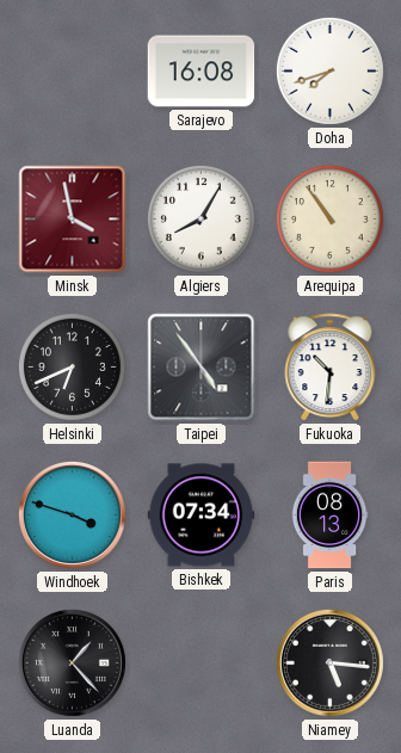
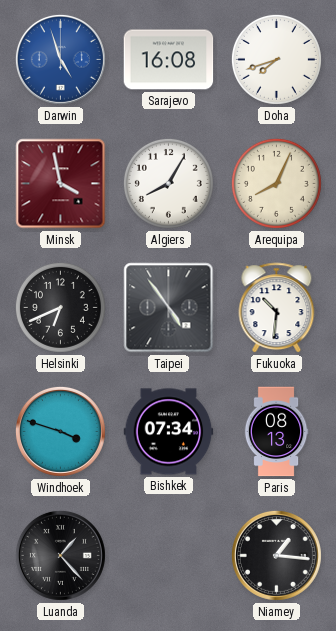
Darwin: none -> 4:57 (60, 59)
Arequipa: 10:54 -> 8:04 (276, 183)
Niamey: 5:16 -> 1:16 (276, 555)
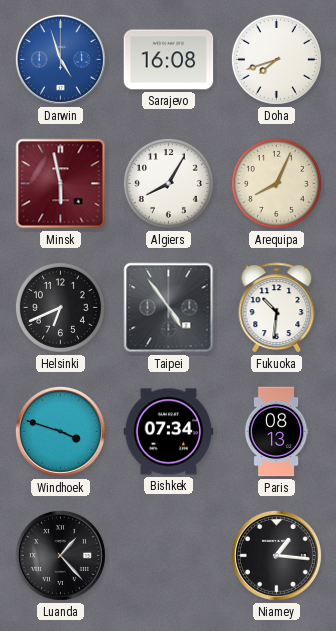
Minsk: 3:58 -> 5:58 (61, 184)
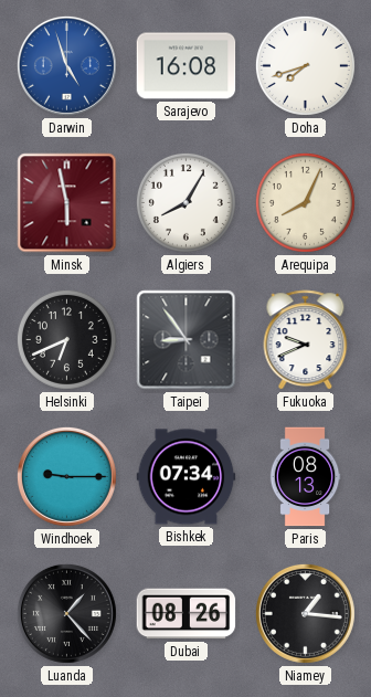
Taipei: 4:54 -> 8:54 (187, 340)
Fukuoka: 10:31 -> 9:41 (306, 340)
Windhoek: 3:48 -> 9:15 (66, 476)
Dubai: none -> 08:26 (187, 614)
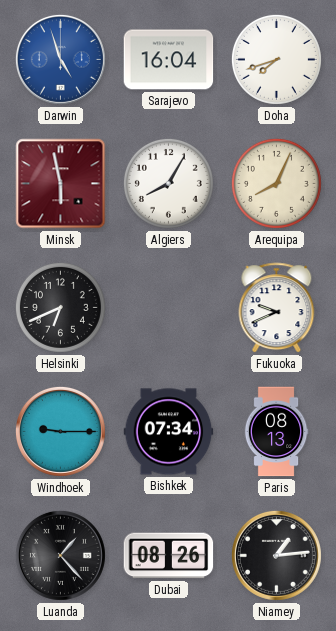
Sarajevo: 16:08 -> 16:04 (169, 60)
Taipei: 8:54 -> none (187, 340)
Niamey: 1:16 -> 1:14 (276, 555)
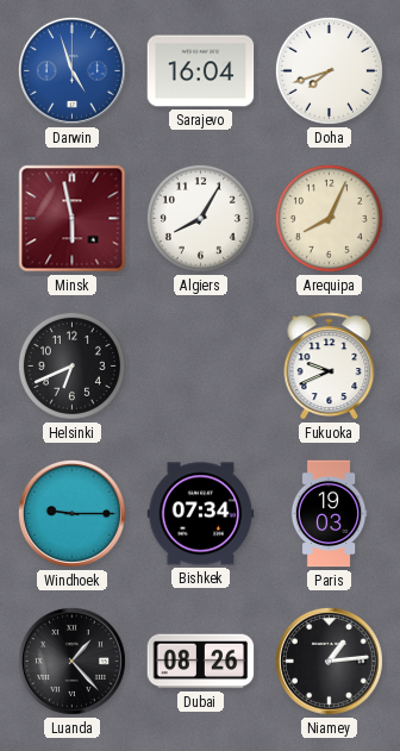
Paris: 08:13 -> 19:03 (329, 514)
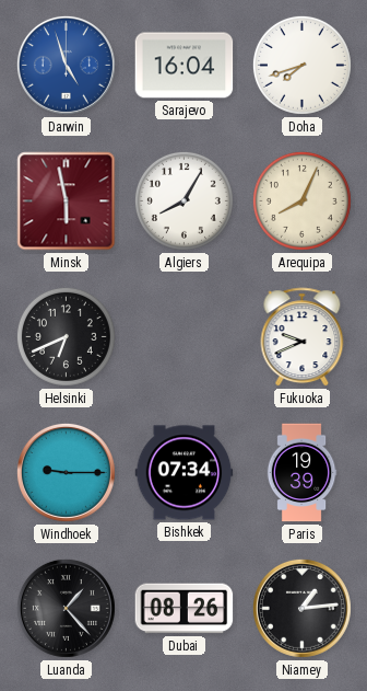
Paris: 19:03 -> 19:39 (301, 473)
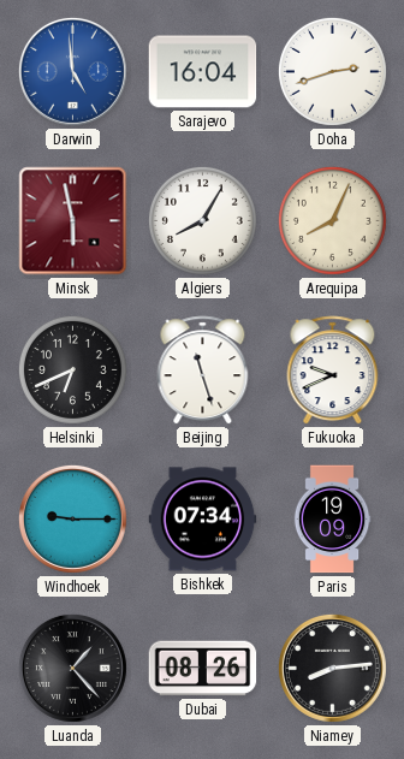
Darwin: 4:57 -> 4:59 (72, 71)
Doha: 7:42 -> 2:42 (332, 71)
Beijing: none -> 11:27 (203, 370)
Paris: 19:39 -> 19:09 (332, 520)
Niamey: 1:14 -> 8:14 (332, 668)
